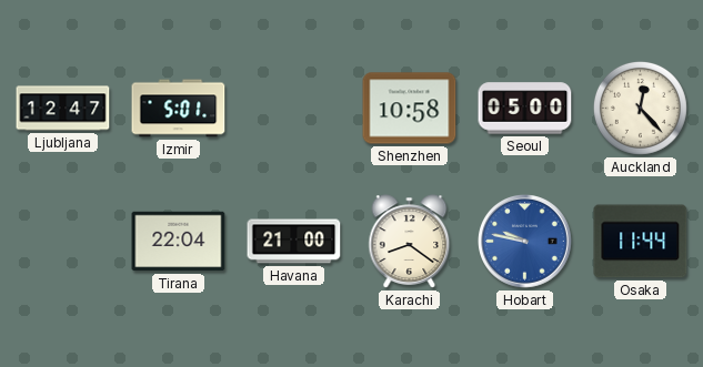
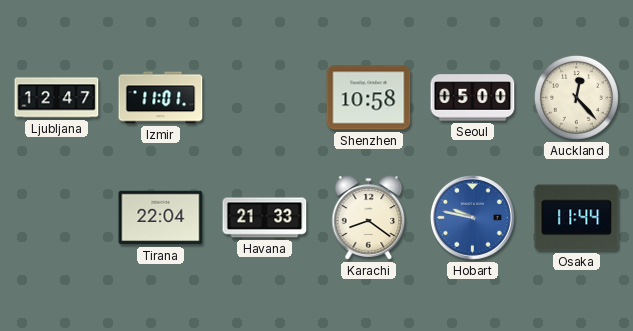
Izmir: 5:01 -> 11:01 (161, 98)
Havana: 21:00 -> 21:33 (265, 218)
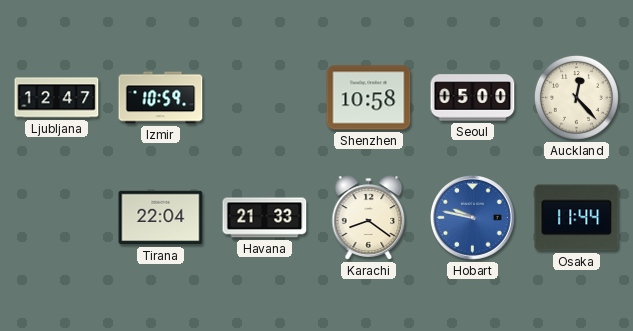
Izmir: 11:01 -> 10:59 (161, 98)
